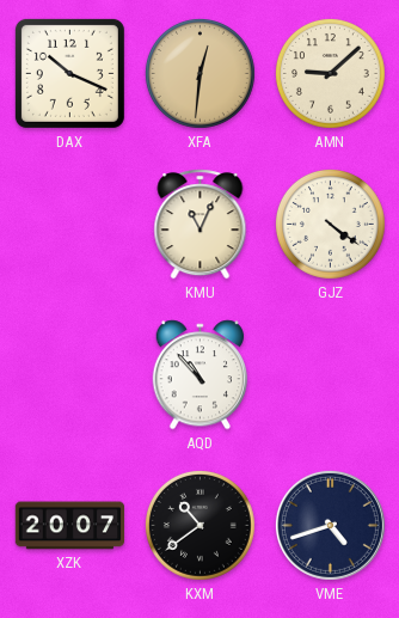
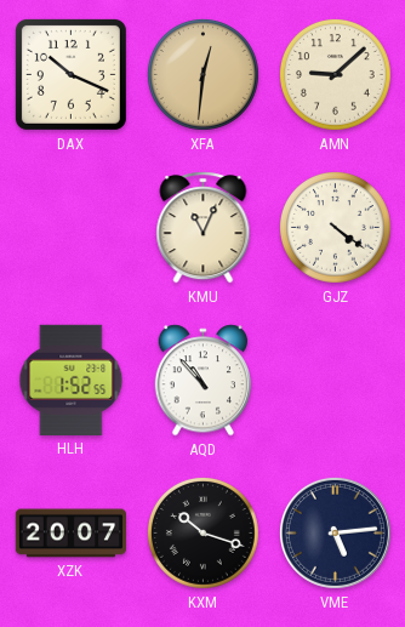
HLH: none -> 1:52 (72, 380)
KXM: 10:39 -> 10:18 (202, 532)
VME: 4:42 -> 5:14 (335, 532)
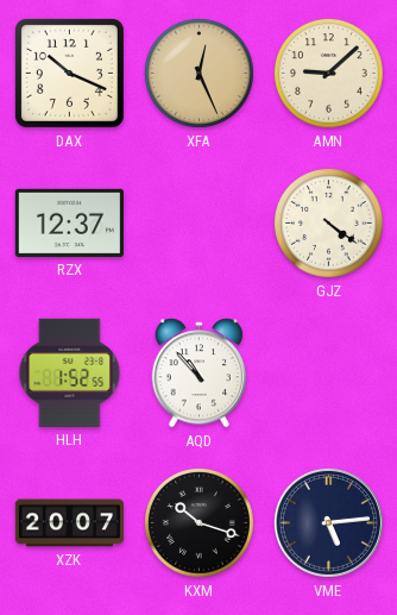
XFA: 12:31 -> 12:26 (198, 73)
RZX: none -> 12:37 (69, 222)
KMU: 11:04 -> none (204, 228)
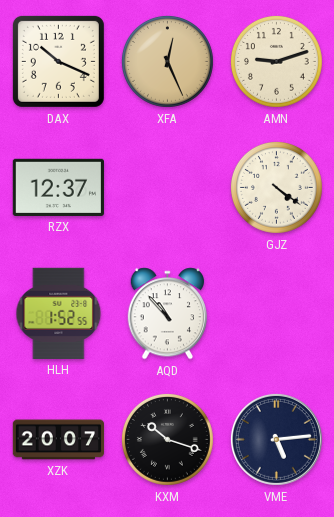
AMN: 9:08 -> 9:12 (276, 61)
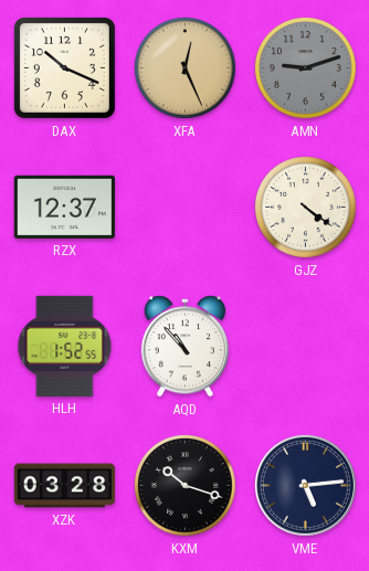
AMN dial: cream -> grey (305, 67)
XZK: 20:07 -> 03:28 (64, 486)
